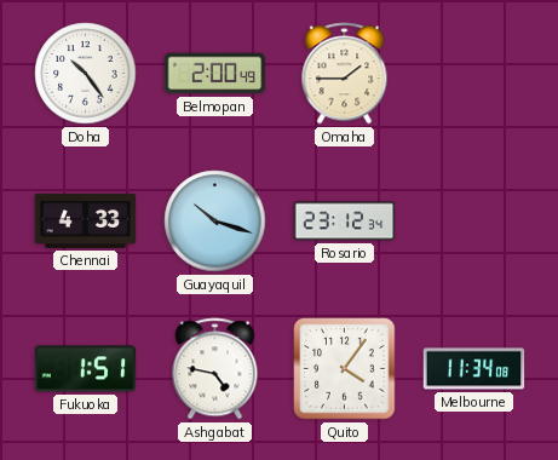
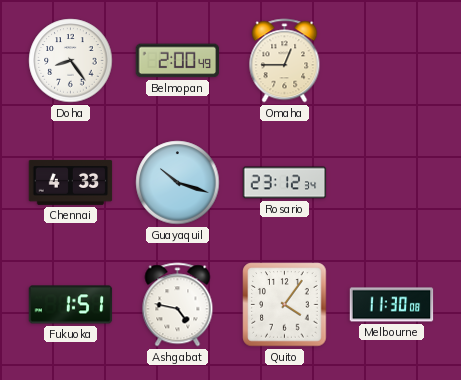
Doha: 10:24 -> 8:24 (71, 61)
Omaha: 1:45 -> 12:45 (285, 61)
Melbourne: 11:34 -> 11:30 (392, 305)
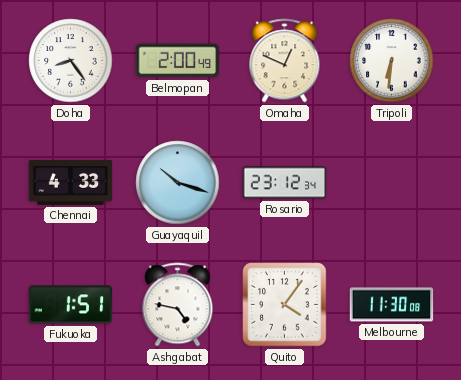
Omaha: 12:45 -> 12:49 (285, 61)
Tripoli: none -> 6:31 (392, 61)
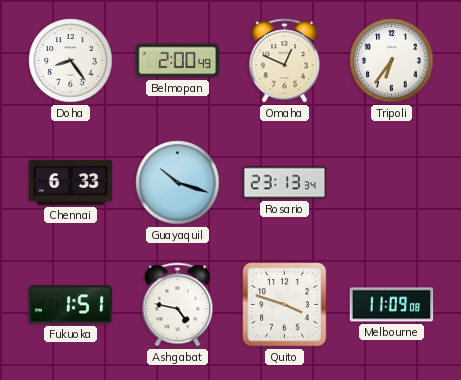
Tripoli: 6:31 -> 6:36 (392, 61)
Chennai: 4:33 -> 6:33 (71, 182)
Rosario: 23:12 -> 23:13 (285, 183)
Quito: 4:06 -> 3:48 (285, 305)
Melbourne: 11:30 -> 11:09 (392, 305)
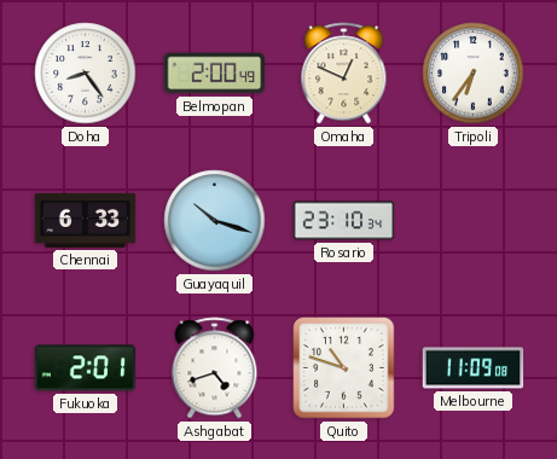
Rosario: 23:13 -> 23:10 (344, 221)
Fukuoka: 1:51 -> 2:01 (86, 368)
Ashgabat: 4:47 -> 4:42 (215, 368)
Quito: 3:48 -> 10:48 (344, 368)
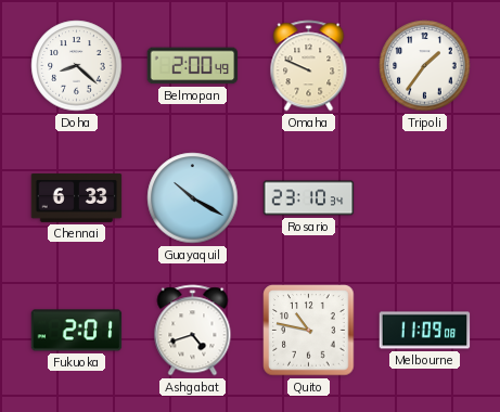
Doha: 8:24 -> 8:22 (77, 66)
Omaha: 12:49 -> 9:49 (309, 66)
Tripoli: 6:36 -> 1:36 (425, 66)
Guayaquil: 10:18 -> 10:20 (193, 198)
Quito: 10:48 -> 10:47 (309, 331)
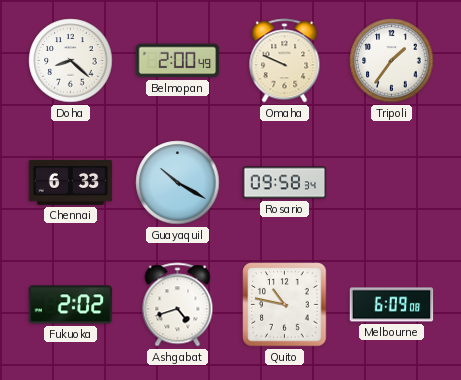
Rosario: 23:10 -> 09:58 (285, 183)
Fukuoka: 2:01 -> 2:02 (71, 305)
Melbourne: 11:09 -> 6:09 (392, 305)
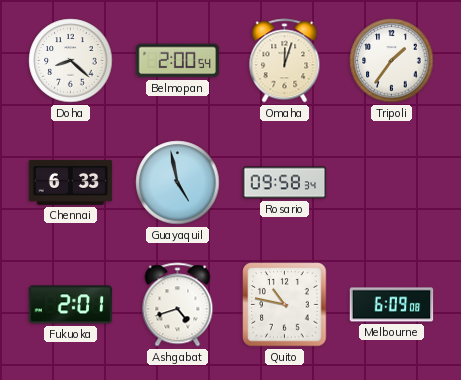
Belmopan: 2:00:49 -> 2:00:54 (178, 61)
Omaha: 9:49 -> 12:03 (285, 61)
Guayaquil: 10:20 -> 4:58 (178, 183)
Fukuoka: 2:02 -> 2:01 (71, 305)
